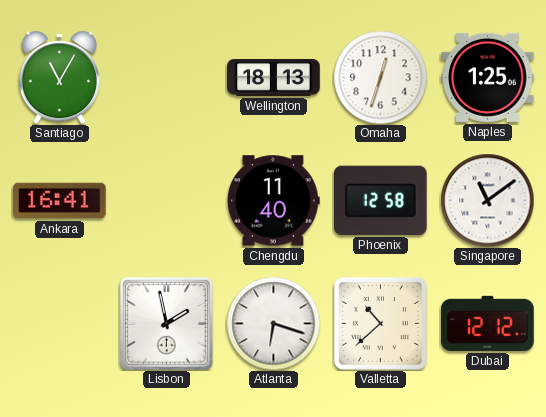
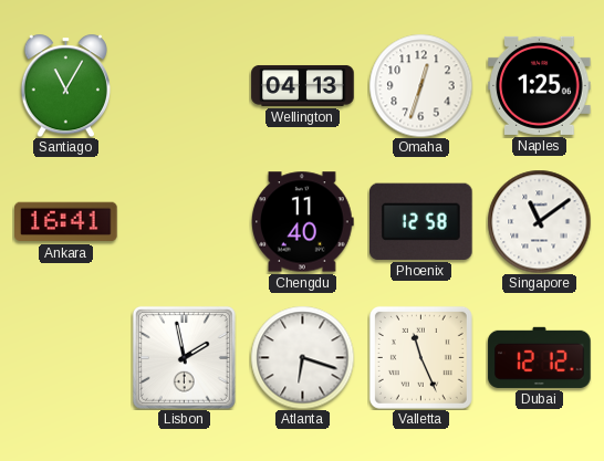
Wellington: 18:13 -> 04:13 (303, 85)
Valletta: 10:38 -> 11:26 (420, 357)
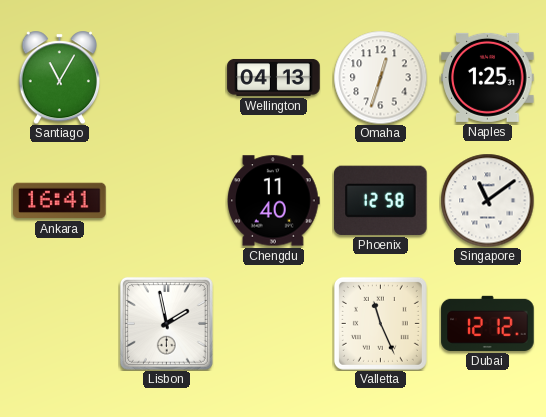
Naples: 1:25:06 -> 1:25:31 (488, 77)
Atlanta: 6:18 -> none (302, 357)
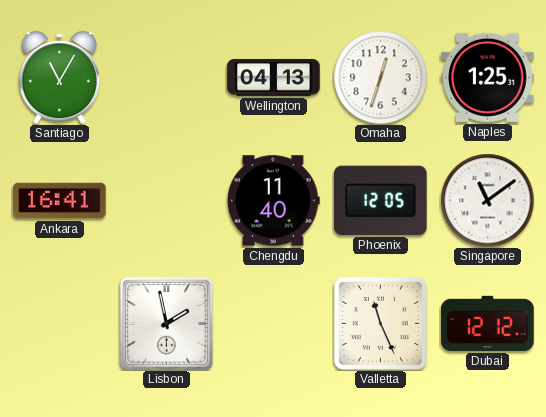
Phoenix: 12:58 -> 12:05 (381, 200)
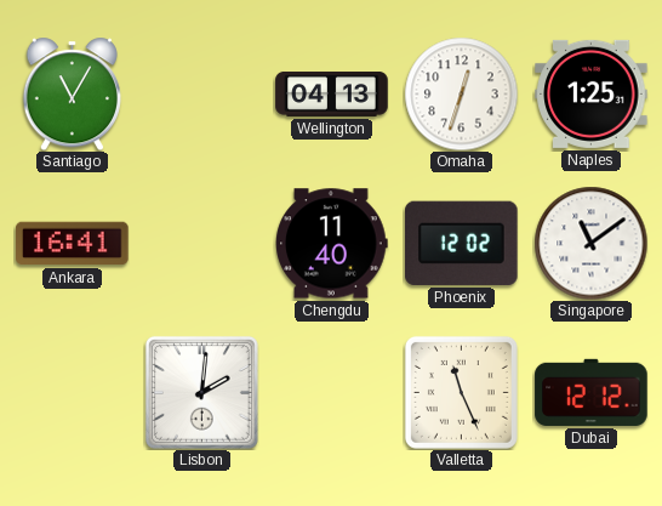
Phoenix: 12:05 -> 12:02 (462, 243)
Lisbon: 1:58 -> 2:01 (201, 392)
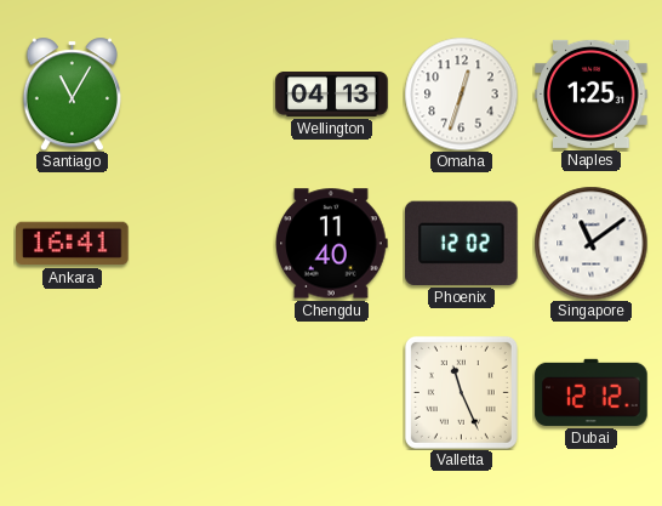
Lisbon: 2:01 -> none (201, 392)
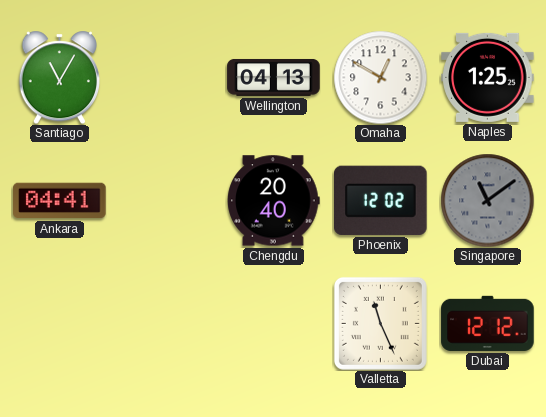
Omaha: 12:33 -> 12:50 (380, 77)
Naples: 1:25:31 -> 1:25:25 (488, 77)
Ankara: 16:41 -> 04:41 (60, 201)
Chengdu: 11:40 -> 20:40 (274, 201)
Singapore dial: white -> grey (487, 200)
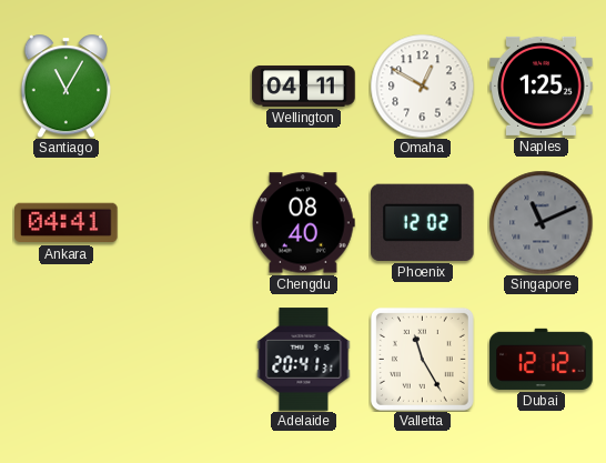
Wellington: 04:13 -> 04:11 (304, 85)
Chengdu: 20:40 -> 08:40 (304, 223)
Singapore: 11:09 -> 11:11 (541, 222)
Adelaide: none -> 20:41 (304, 360)
Valletta: 11:26 -> 11:25 (422, 359)
